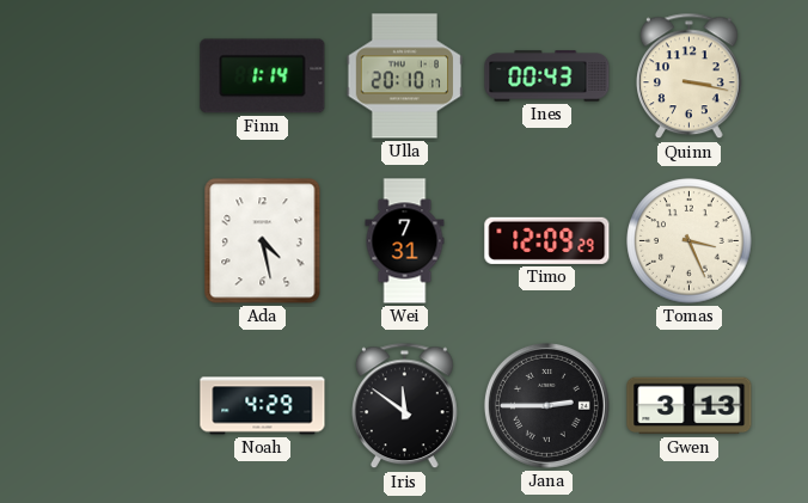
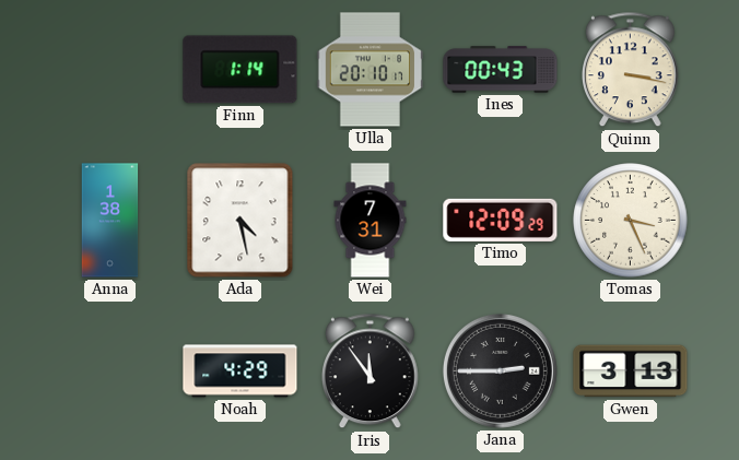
Anna: none -> 1:38 (110, 221)
Iris: 11:51 -> 11:54 (371, 371)
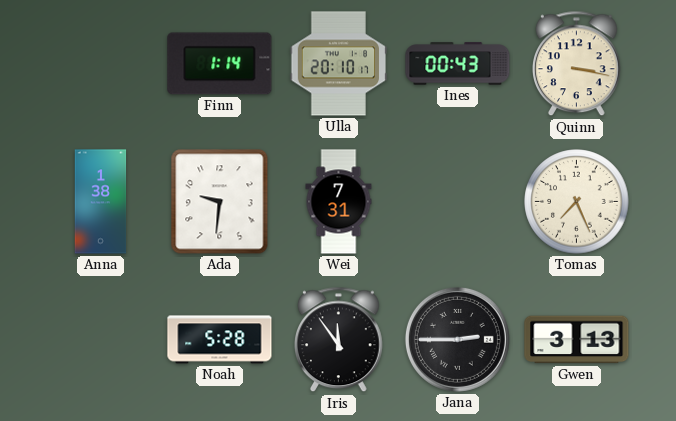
Ada: 4:28 -> 9:31 (220, 202)
Timo: 12:09 -> none (501, 220)
Tomas: 3:26 -> 7:26 (577, 202)
Noah: 4:29 -> 5:28 (220, 340)
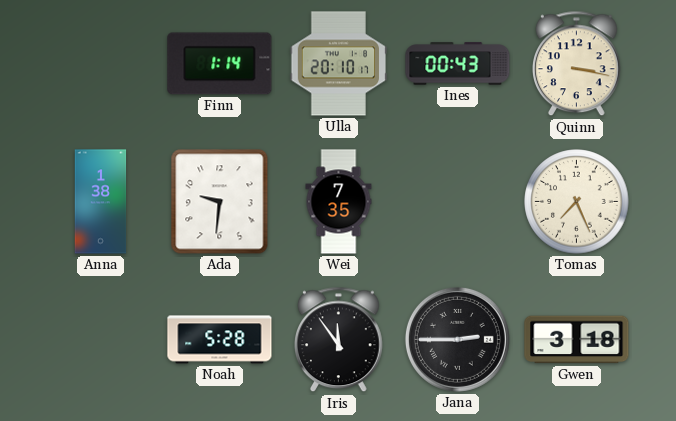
Wei: 7:31 -> 7:35 (339, 202)
Gwen: 3:13 -> 3:18 (577, 340)
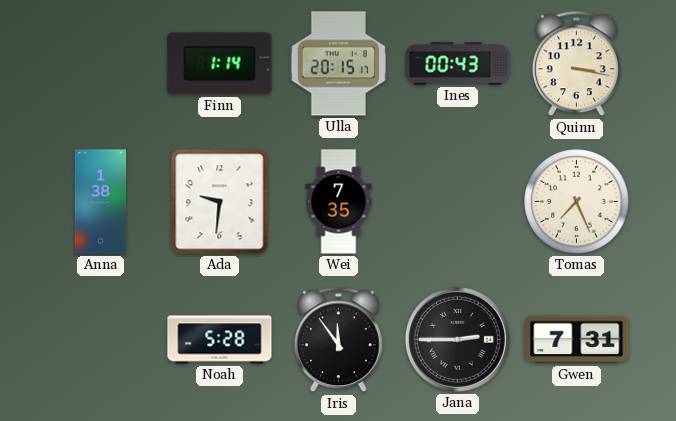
Ulla: 20:10 -> 20:15 (339, 64)
Gwen: 3:18 -> 7:31 (577, 340)
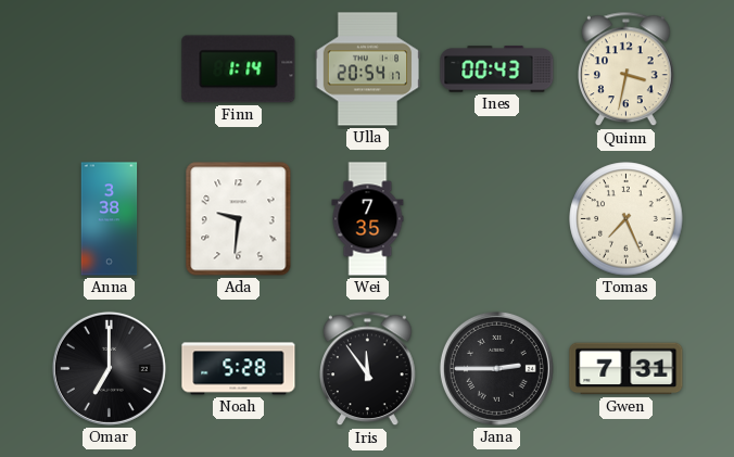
Ulla: 20:15 -> 20:54 (368, 69)
Quinn: 3:17 -> 3:32 (627, 69)
Anna: 1:38 -> 3:38 (110, 219)
Omar: none -> 7:00 (109, 368)
